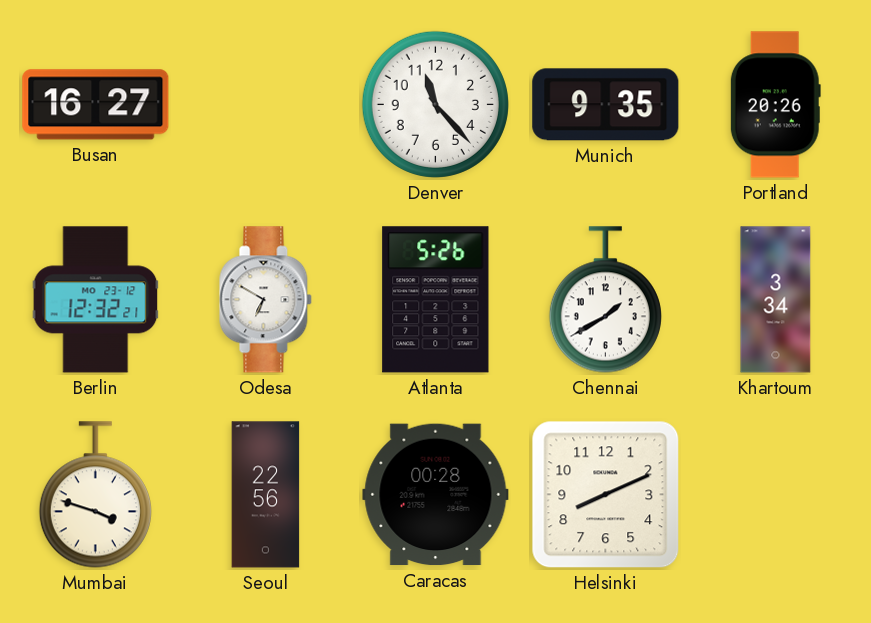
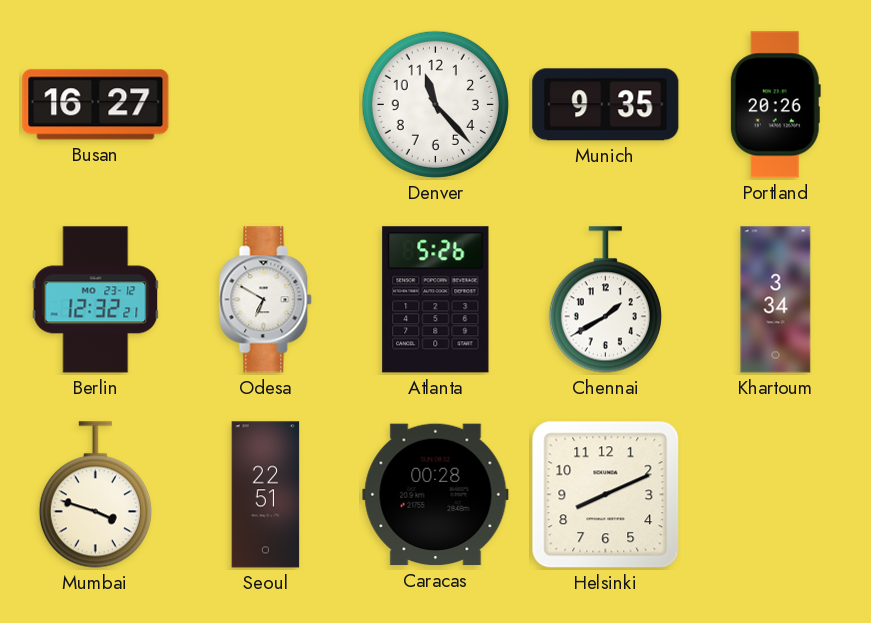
Seoul: 22:56 -> 22:51 (266, 495)
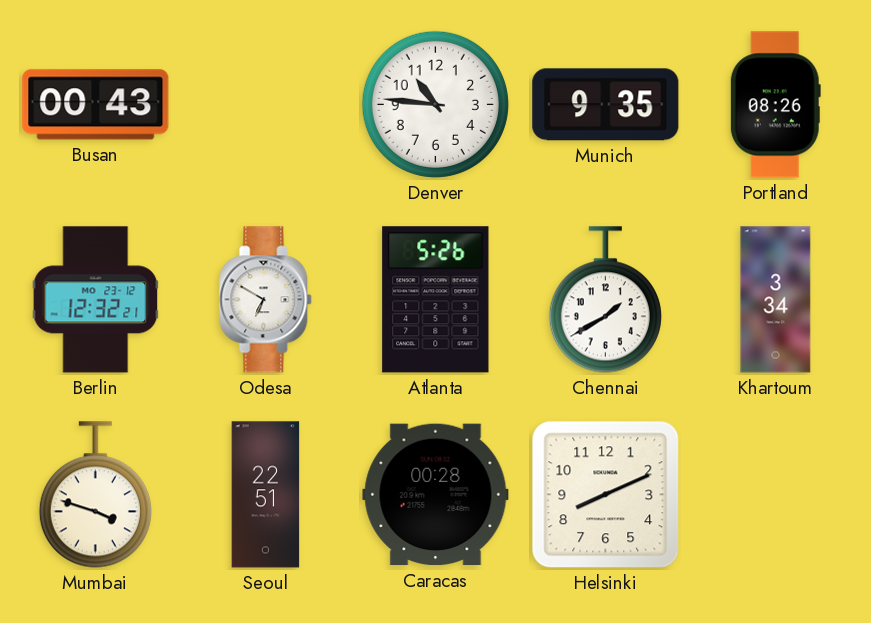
Busan: 16:27 -> 00:43 (96, 105)
Denver: 11:23 -> 10:46 (435, 104)
Portland: 20:26 -> 08:26 (775, 105)
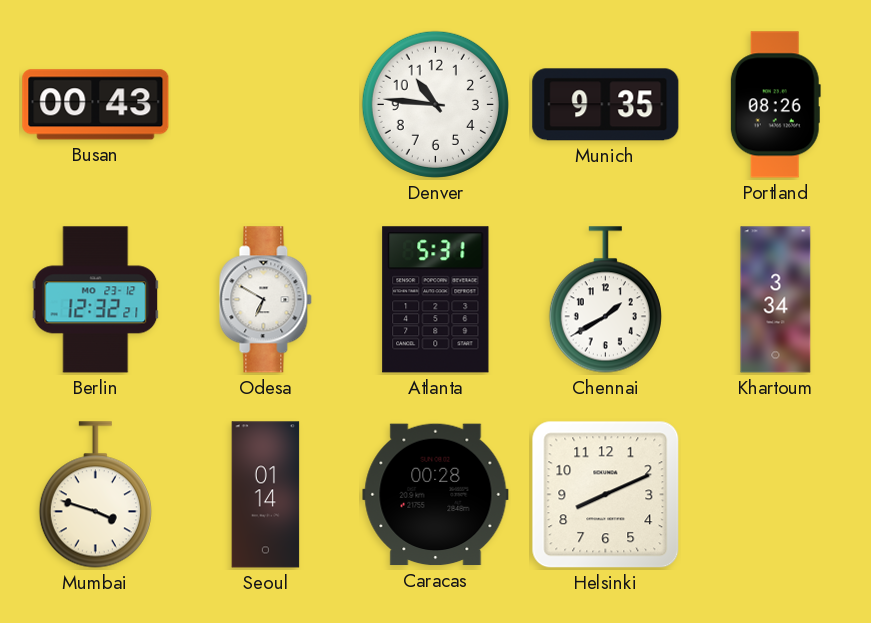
Atlanta: 5:26 -> 5:31 (436, 300)
Seoul: 22:51 -> 01:14 (266, 495)
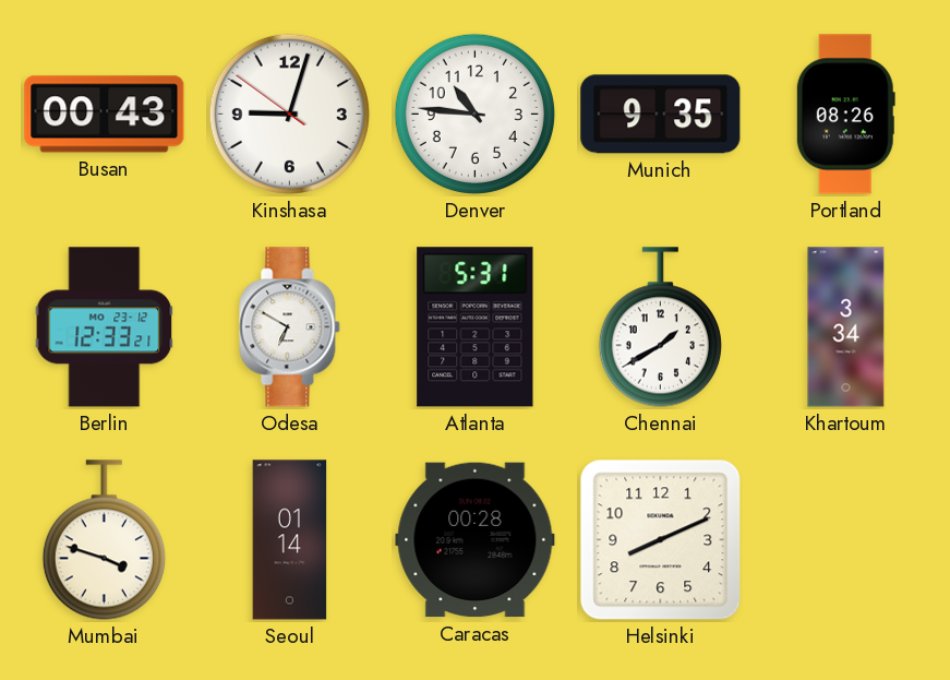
Kinshasa: none -> 9:02 (289, 114)
Berlin: 12:32 -> 12:33 (105, 327)
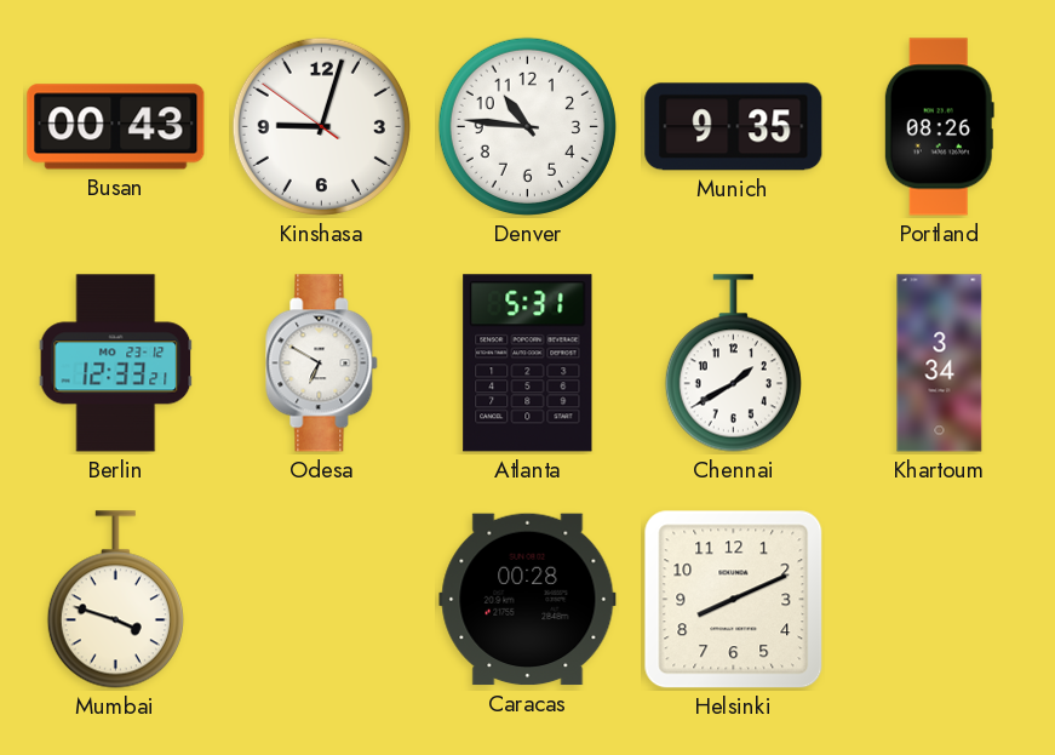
Seoul: 01:14 -> none (290, 540)
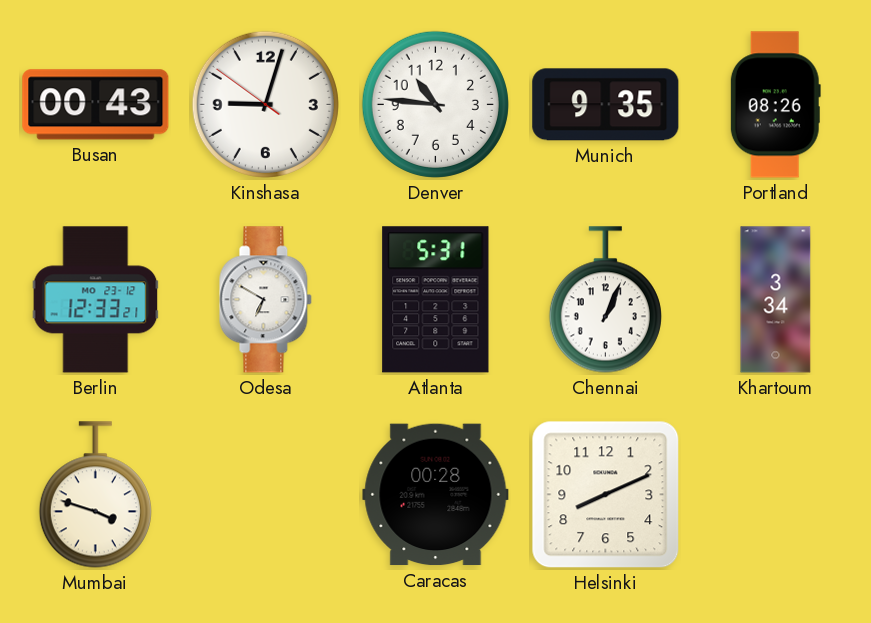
Chennai: 1:40 -> 1:04 (605, 300)
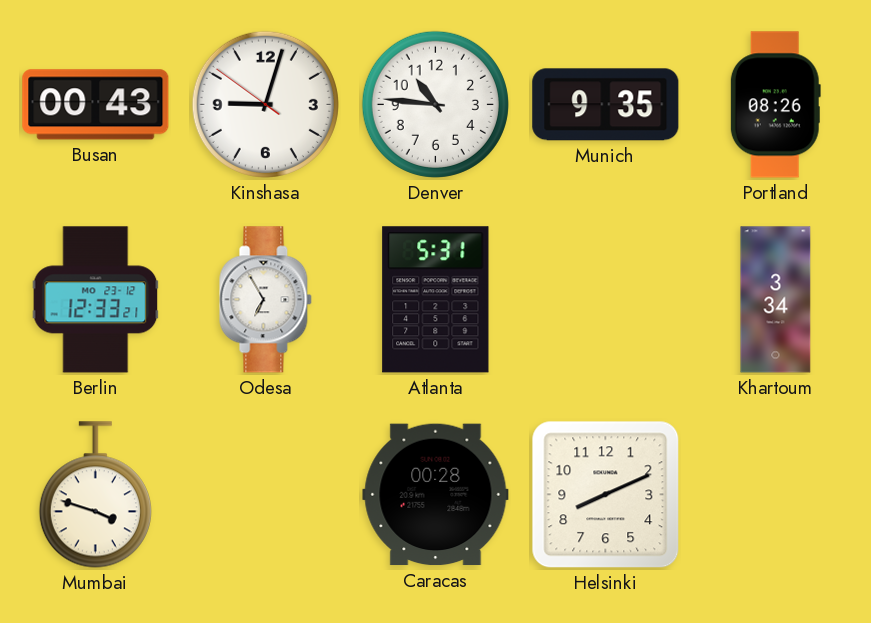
Odesa: 6:50 -> 6:55 (266, 300)
Chennai: 1:04 -> none (605, 300)
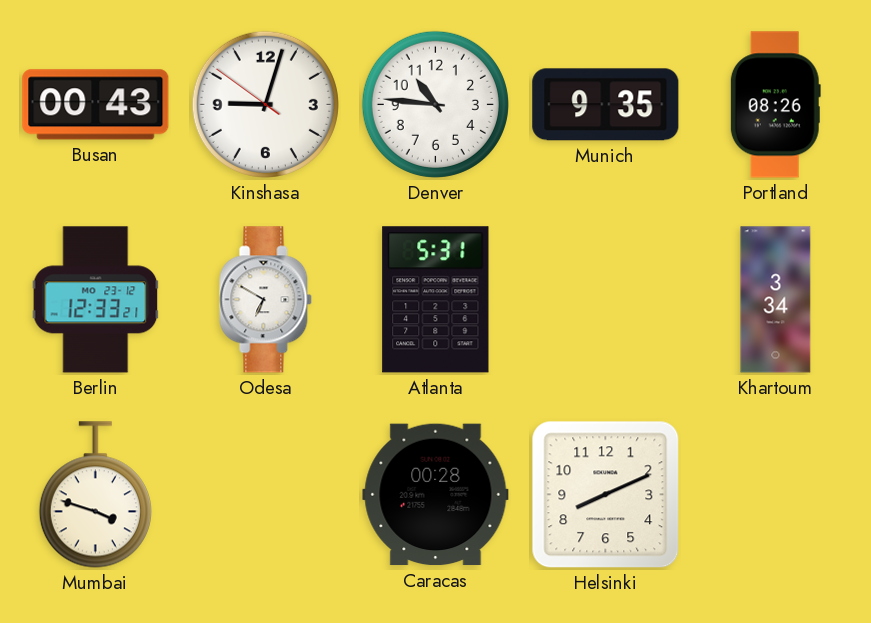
Odesa: 6:55 -> 6:50 (266, 300)
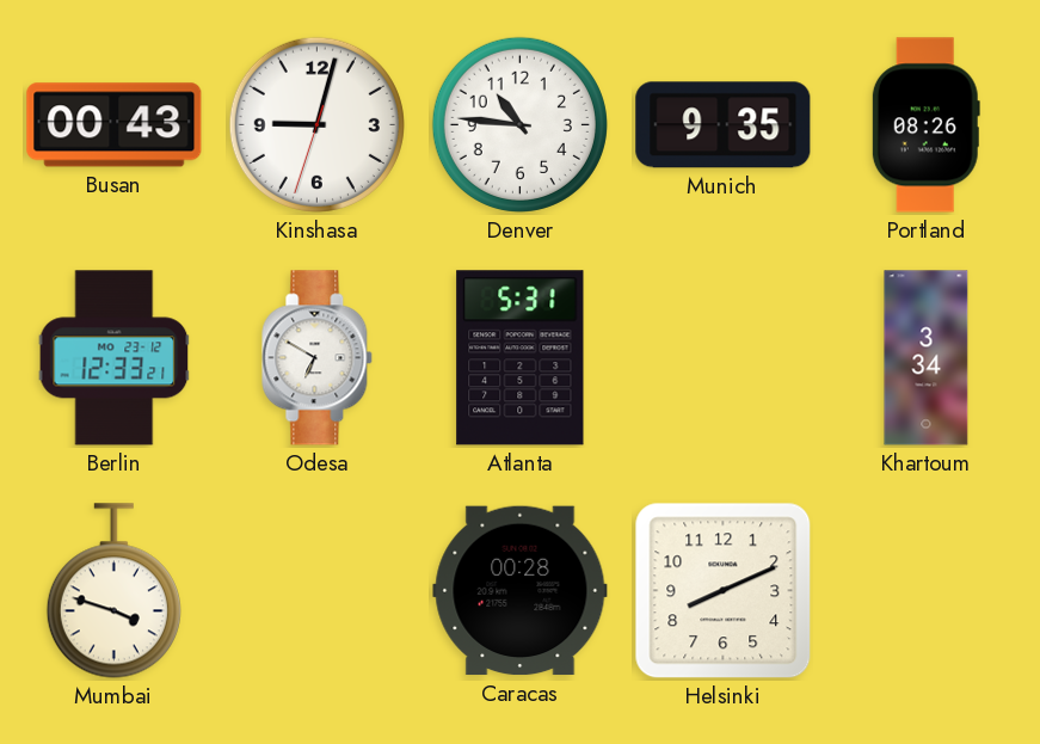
Kinshasa: 9:02:51 -> 9:02:33 (316, 124)
